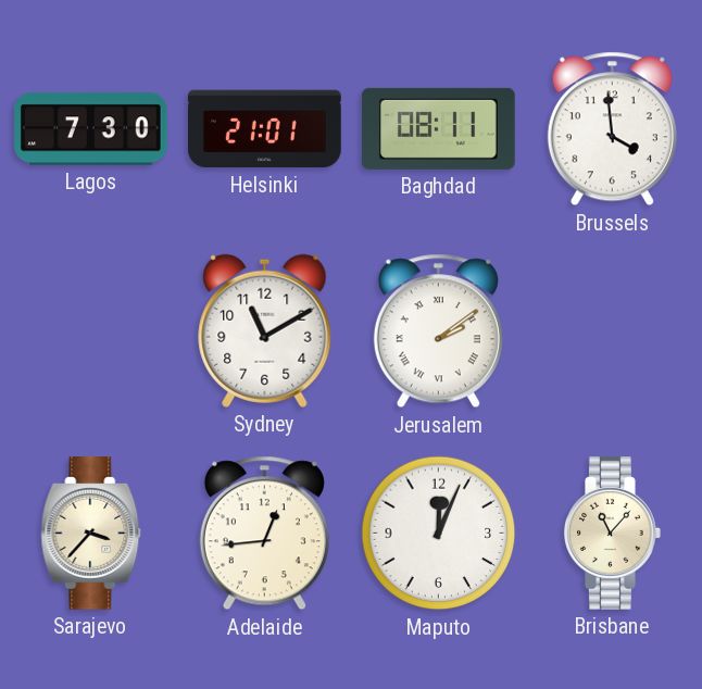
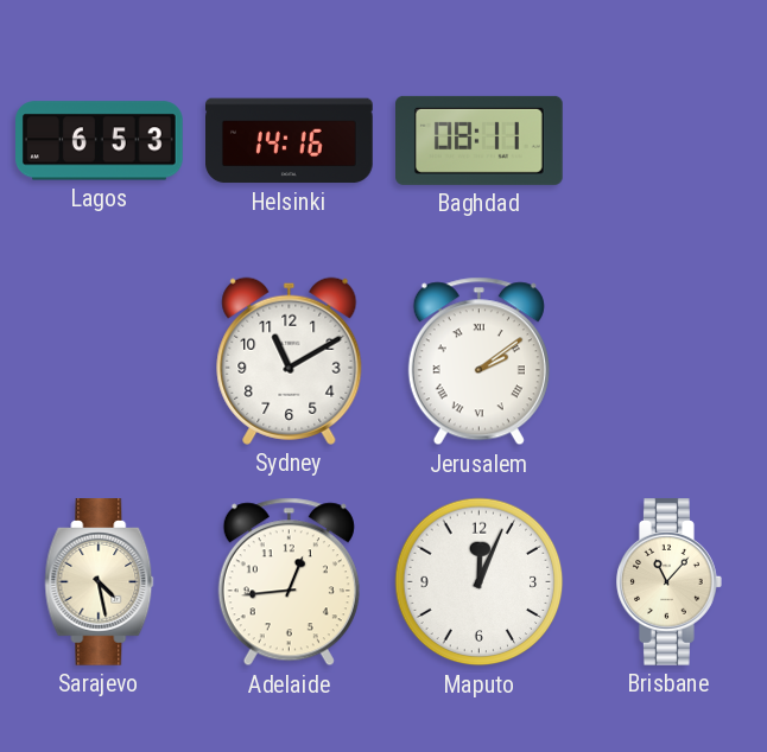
Lagos: 7:30 -> 6:53 (100, 141)
Helsinki: 21:01 -> 14:16 (290, 141)
Brussels: 3:59 -> none (612, 129)
Sarajevo: 3:37 -> 4:28 (100, 582)
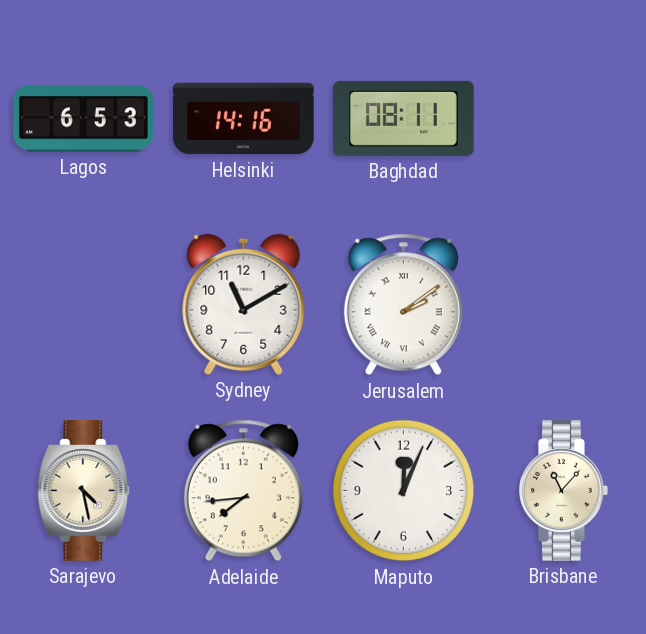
Adelaide: 12:44 -> 7:44 (243, 491)
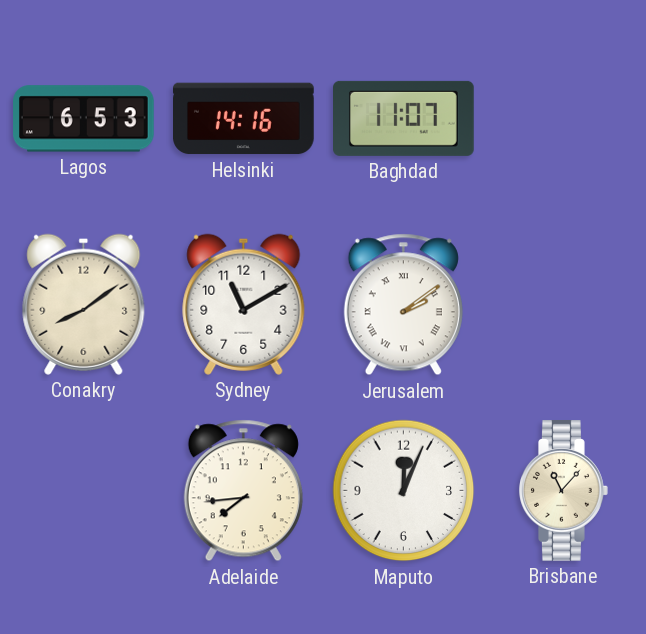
Baghdad: 08:11 -> 11:07 (404, 118)
Conakry: none -> 8:09 (84, 304)
Sarajevo: 4:28 -> none (84, 491)
